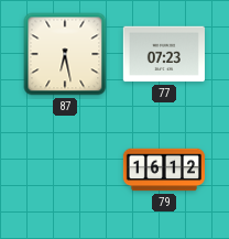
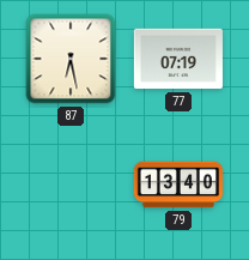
77: 07:23 -> 07:19 (178, 59)
79: 16:12 -> 13:40 (178, 185)
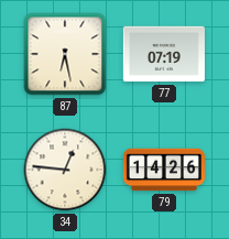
34: none -> 12:46 (65, 170)
79: 13:40 -> 14:26 (164, 170)
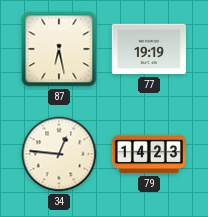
77: 07:19 -> 19:19 (149, 49)
79: 14:26 -> 14:23 (149, 154)
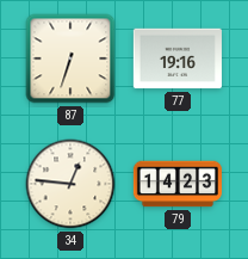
87: 6:28 -> 6:33 (70, 58)
77: 19:19 -> 19:16 (178, 58)
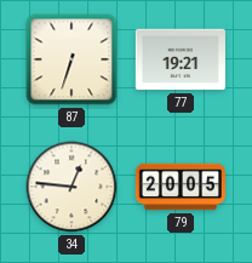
77: 19:16 -> 19:21 (181, 59)
79: 14:23 -> 20:05 (181, 187)
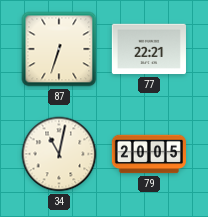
77: 19:21 -> 22:21 (149, 49)
34: 12:46 -> 11:02 (59, 154)
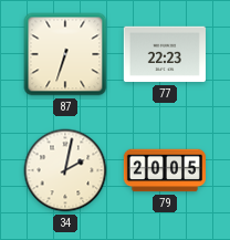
77: 22:21 -> 22:23 (165, 54)
34: 11:02 -> 2:02 (65, 170)
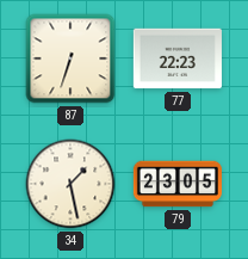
34: 2:02 -> 1:28 (70, 184)
79: 20:05 -> 23:05 (178, 184)
